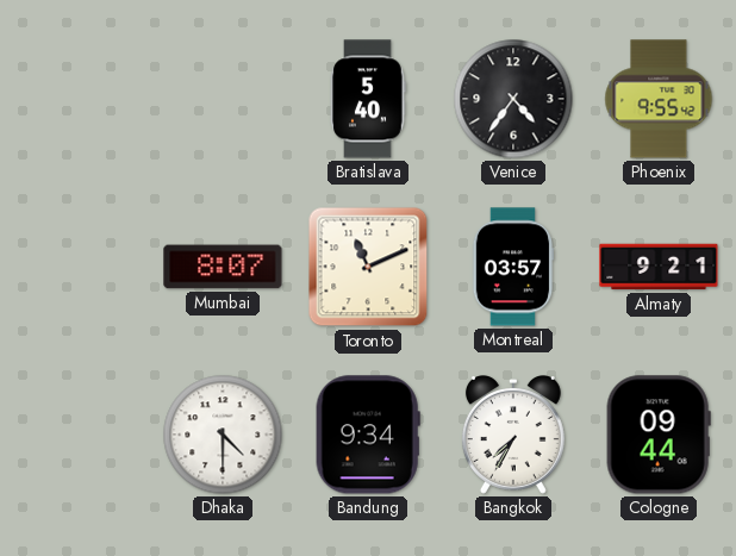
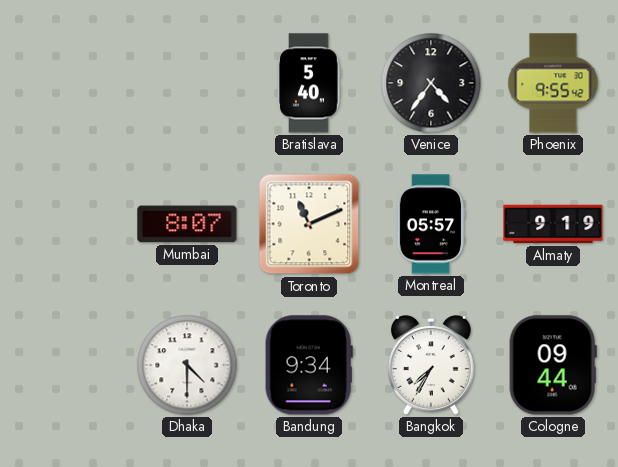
Montreal: 03:57 -> 05:57 (431, 224)
Almaty: 9:21 -> 9:19 (553, 224)
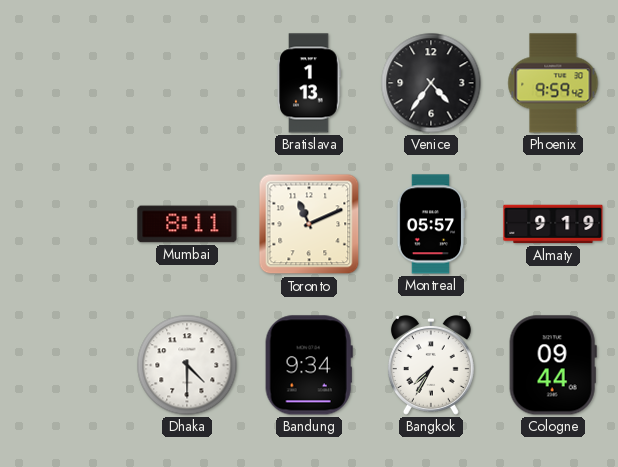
Bratislava: 5:40 -> 1:13 (309, 83)
Phoenix: 9:55 -> 9:59 (553, 83)
Mumbai: 8:07 -> 8:11 (187, 224)
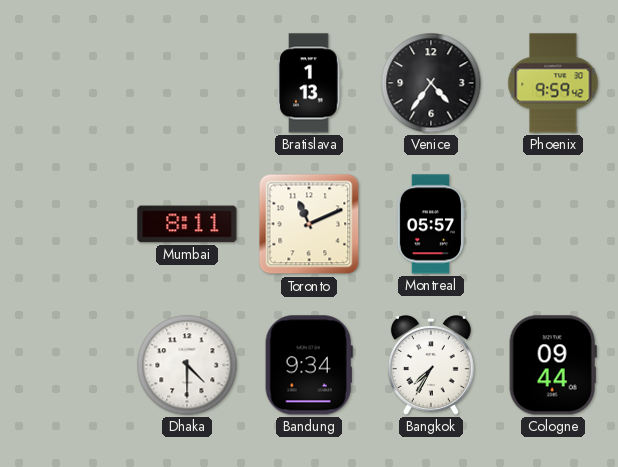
Almaty: 9:19 -> none (553, 224)
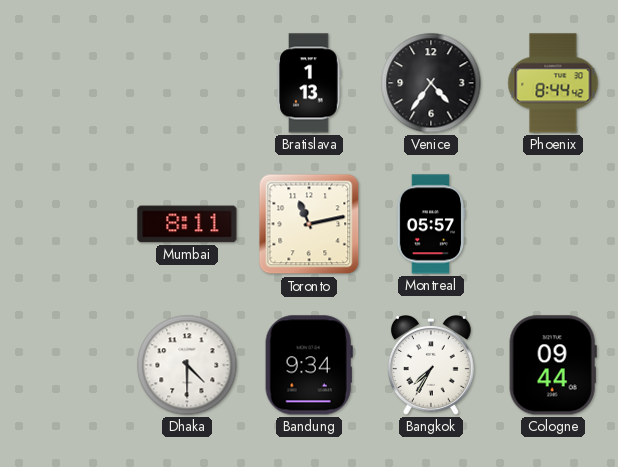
Phoenix: 9:59 -> 8:44 (553, 83)
Toronto: 11:11 -> 11:13 (309, 224)
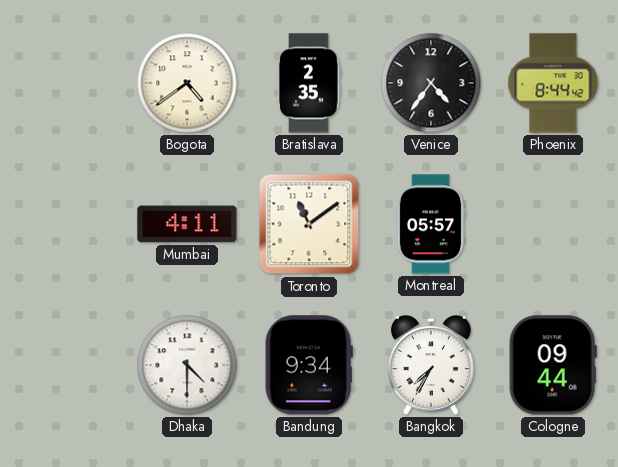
Bogota: none -> 4:39 (187, 83)
Bratislava: 1:13 -> 2:35 (309, 83)
Mumbai: 8:11 -> 4:11 (187, 224)
Toronto: 11:13 -> 11:09 (309, 224)
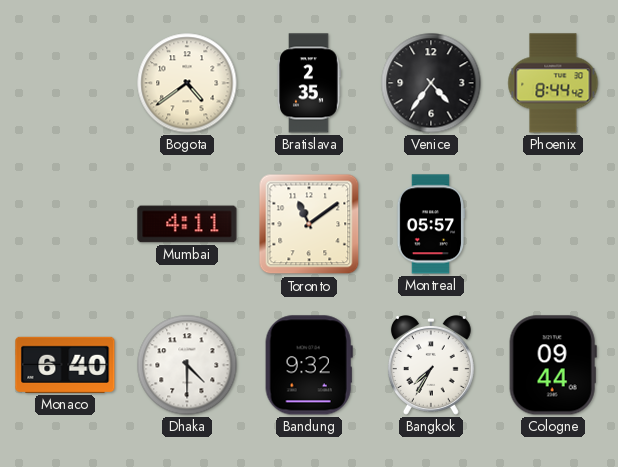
Monaco: none -> 6:40 (65, 365)
Bandung: 9:34 -> 9:32 (309, 365)
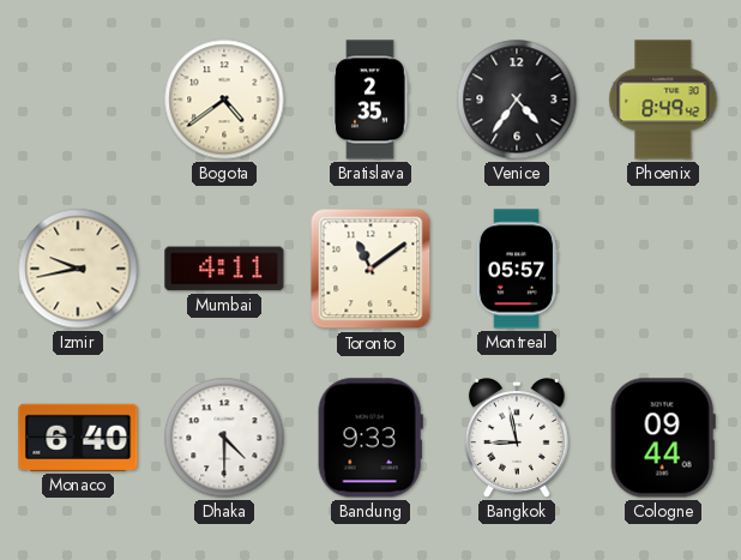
Phoenix: 8:44 -> 8:49 (663, 100)
Izmir: none -> 9:43 (78, 269)
Bandung: 9:32 -> 9:33 (370, 438)
Bangkok: 7:35 -> 8:58 (517, 439)
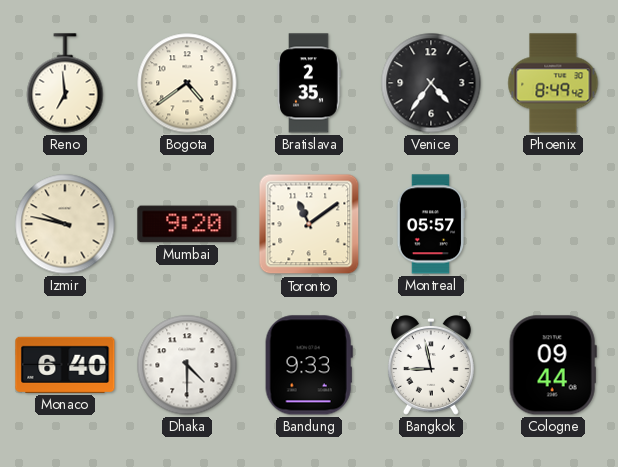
Reno: none -> 6:59 (65, 83)
Izmir: 9:43 -> 9:47 (65, 224)
Mumbai: 4:11 -> 9:20 (187, 224)
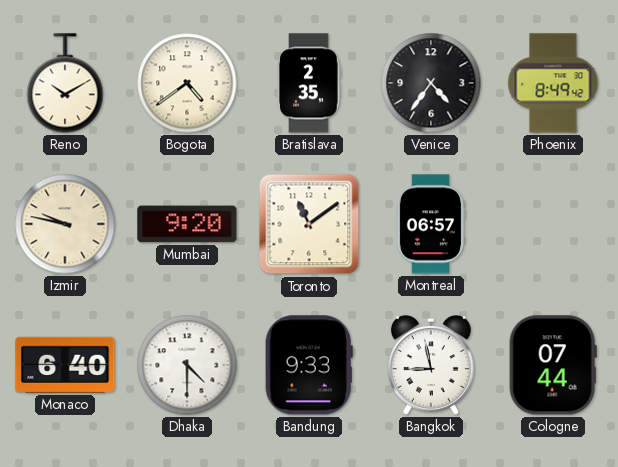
Reno: 6:59 -> 10:10 (65, 83)
Montreal: 05:57 -> 06:57 (431, 224)
Cologne: 09:44 -> 07:44 (553, 365)
